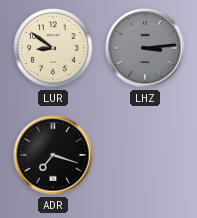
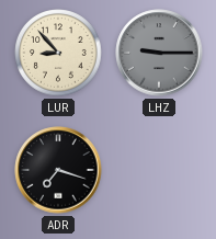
LUR: 8:51 -> 8:53 (58, 53)
LHZ: 3:14 -> 9:15 (159, 53)
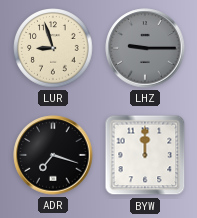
LUR: 8:53 -> 8:57 (53, 48)
BYW: none -> 12:00 (145, 155)
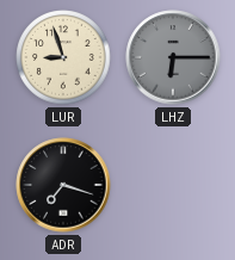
LHZ: 9:15 -> 6:15 (173, 57)
BYW: 12:00 -> none (145, 155)
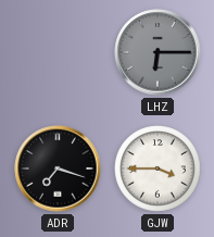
LUR: 8:57 -> none (63, 57)
GJW: none -> 3:45 (158, 169)
